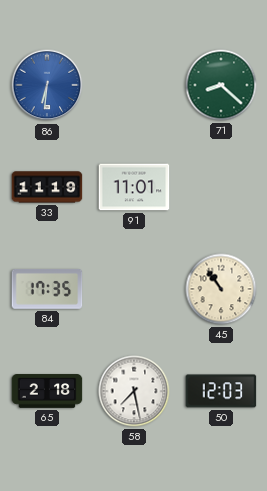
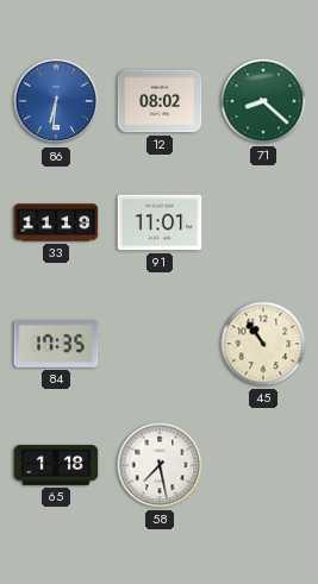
12: none -> 08:02 (160, 101)
65: 2:18 -> 1:18 (56, 465)
50: 12:03 -> none (221, 391)
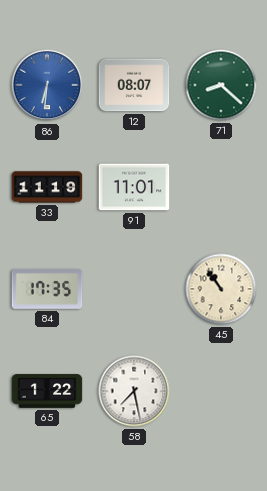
12: 08:02 -> 08:07 (134, 85)
65: 1:18 -> 1:22 (47, 391)
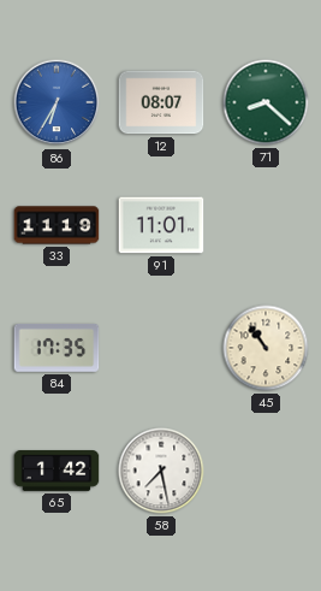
86: 6:31 -> 6:35 (57, 102)
65: 1:22 -> 1:42 (57, 471)
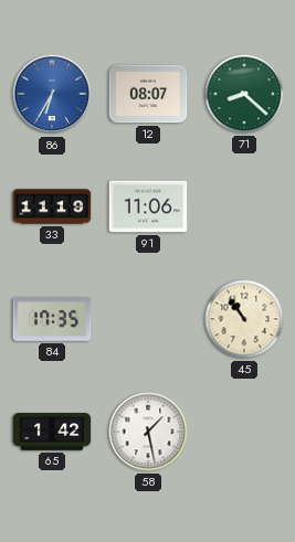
91: 11:01 -> 11:06 (148, 206)
58: 7:28 -> 1:28 (148, 432)
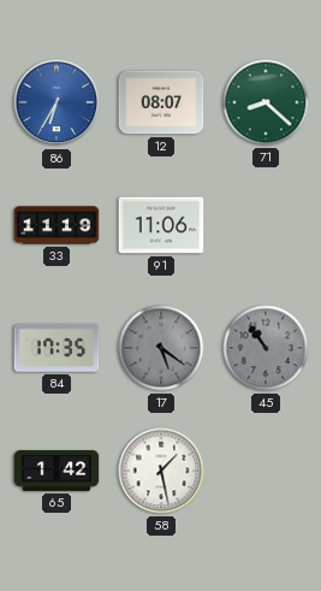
17: none -> 5:21 (161, 348)
45 dial: cream -> grey (266, 348)
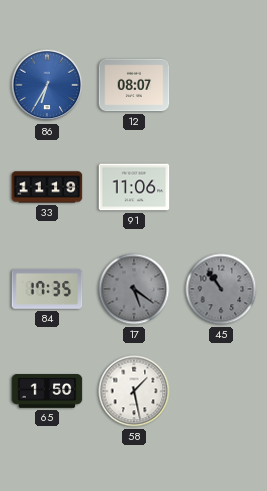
71: 8:22 -> none (266, 102)
65: 1:42 -> 1:50 (47, 391)
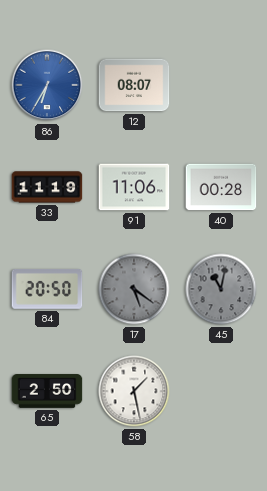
40: none -> 00:28 (221, 187)
84: 17:35 -> 20:50 (47, 290)
45: 10:54 -> 11:02 (221, 289)
65: 1:50 -> 2:50 (47, 391)
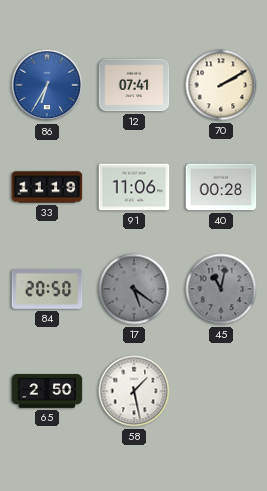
12: 08:07 -> 07:41 (134, 85)
70: none -> 2:10 (221, 85)
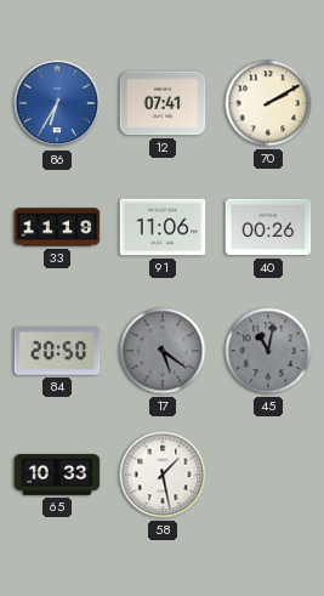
40: 00:28 -> 00:26 (268, 227)
65: 2:50 -> 10:33 (57, 475)
